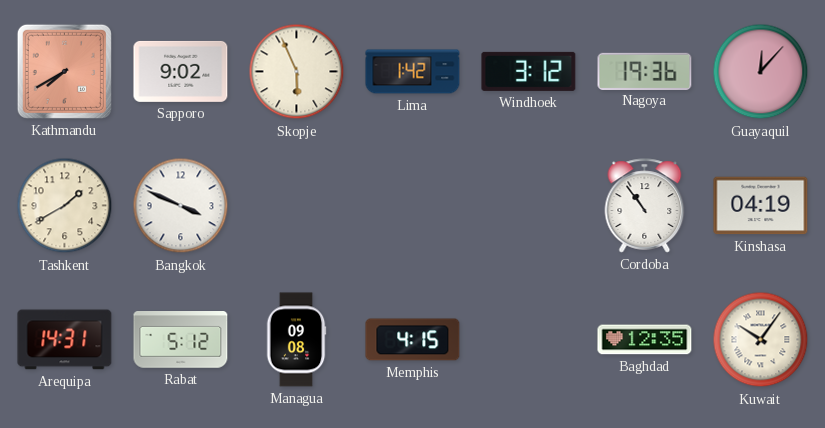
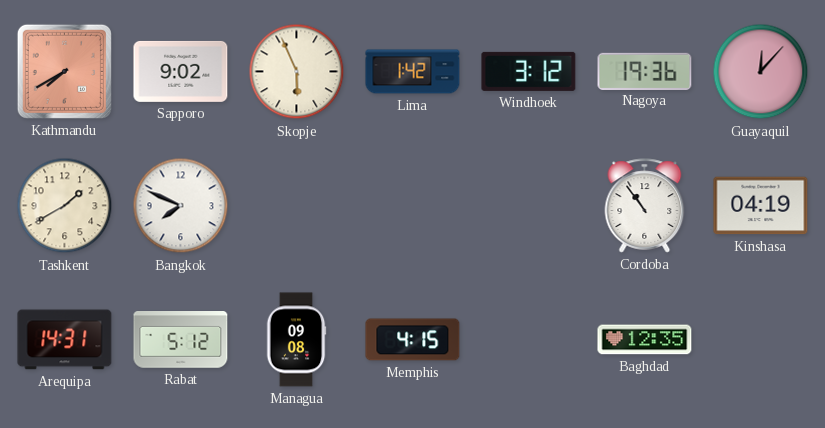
Bangkok: 3:49 -> 7:49 (181, 206)
Kuwait: 10:06 -> none (761, 340)
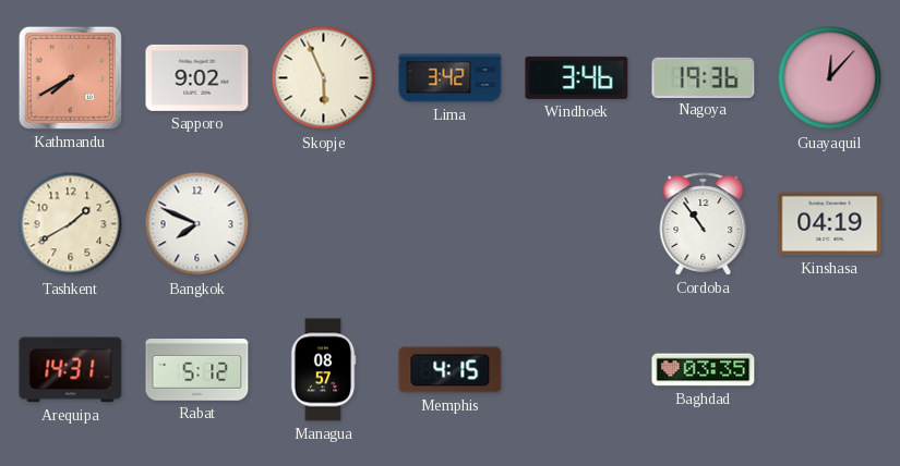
Lima: 1:42 -> 3:42 (451, 78)
Windhoek: 3:12 -> 3:46 (577, 77)
Managua: 09:08 -> 08:57 (323, 370)
Baghdad: 12:35 -> 03:35 (704, 370)
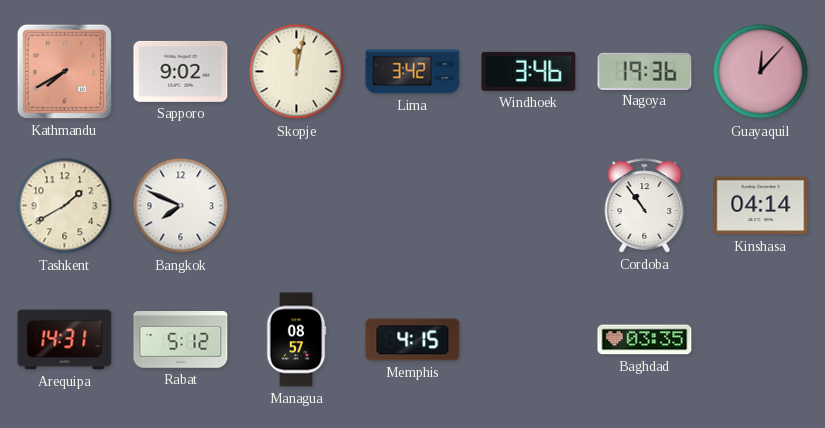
Skopje: 5:56 -> 12:02 (297, 72)
Kinshasa: 04:19 -> 04:14 (761, 206)
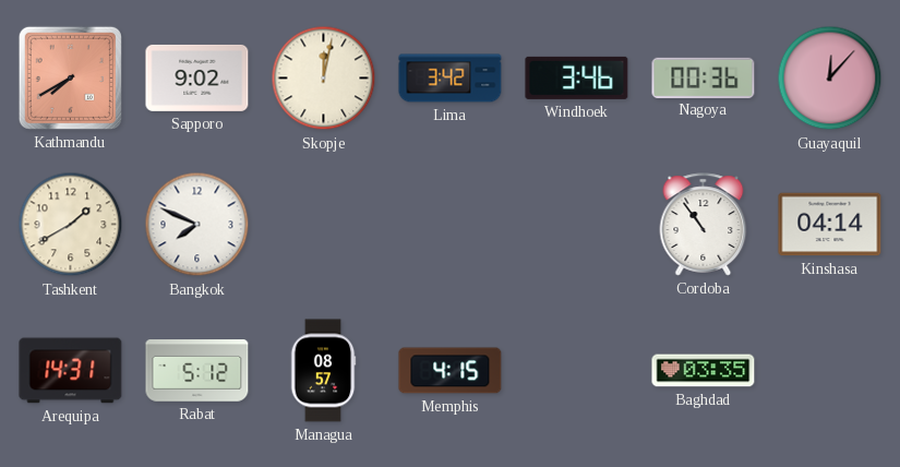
Nagoya: 19:36 -> 00:36 (704, 77)
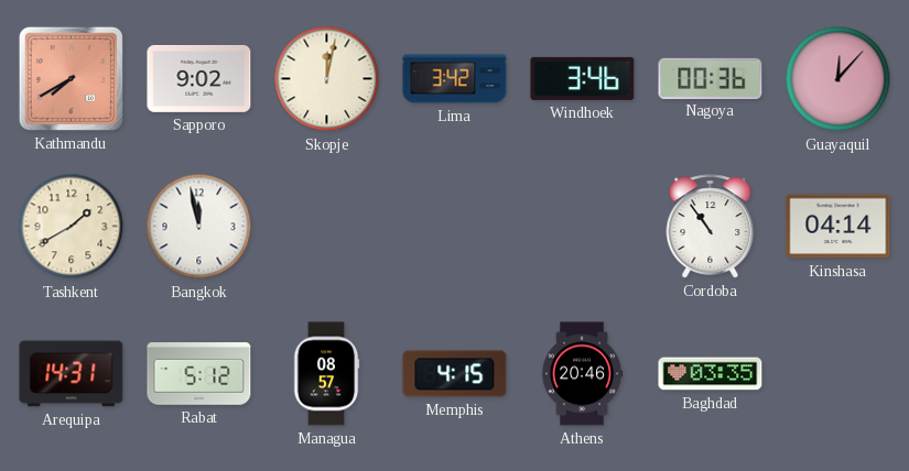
Bangkok: 7:49 -> 11:58 (199, 227)
Athens: none -> 20:46 (583, 374)
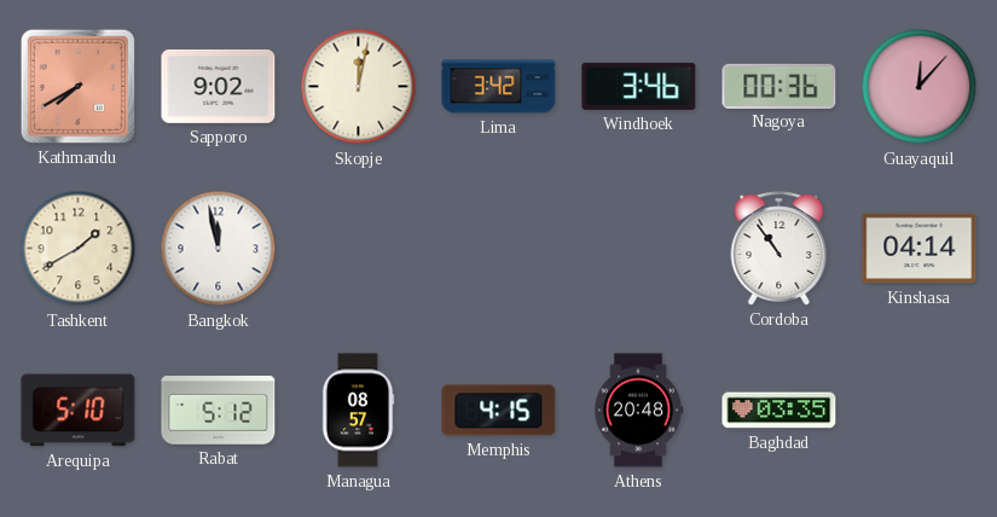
Arequipa: 14:31 -> 5:10 (79, 411)
Athens: 20:46 -> 20:48 (639, 411)
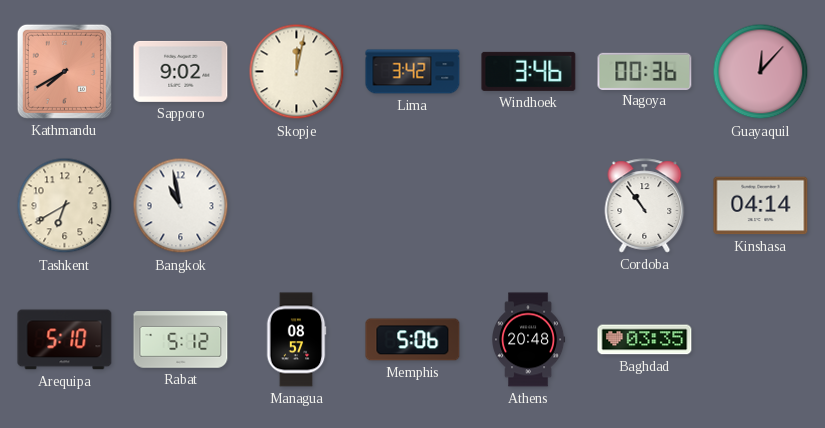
Tashkent: 1:40 -> 6:40 (65, 206)
Bangkok: 11:58 -> 10:58 (181, 206)
Memphis: 4:15 -> 5:06 (413, 340)
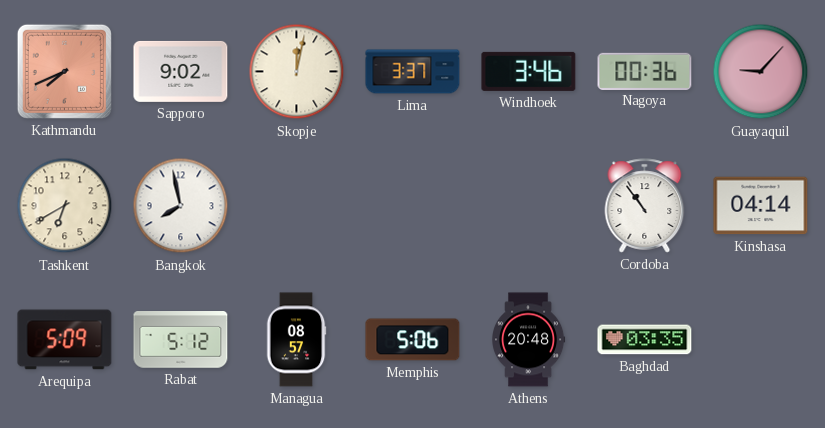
Kathmandu: 7:40 -> 7:41 (64, 71)
Lima: 3:42 -> 3:37 (413, 72)
Guayaquil: 12:07 -> 9:07 (761, 72)
Bangkok: 10:58 -> 7:58 (181, 206)
Arequipa: 5:10 -> 5:09 (65, 340)
